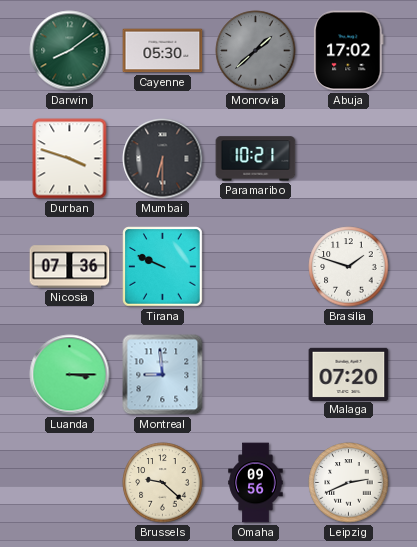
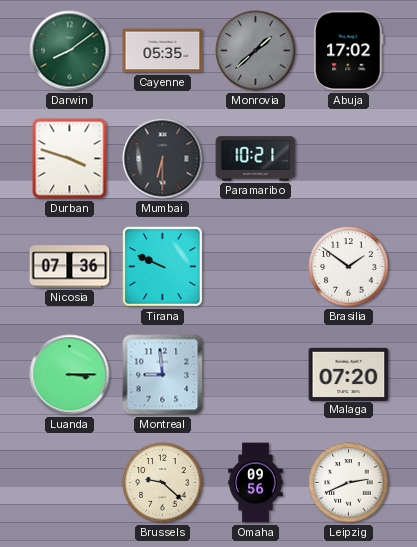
Cayenne: 05:30 -> 05:35 (163, 51)
Brasilia: 1:48 -> 1:51 (349, 267)
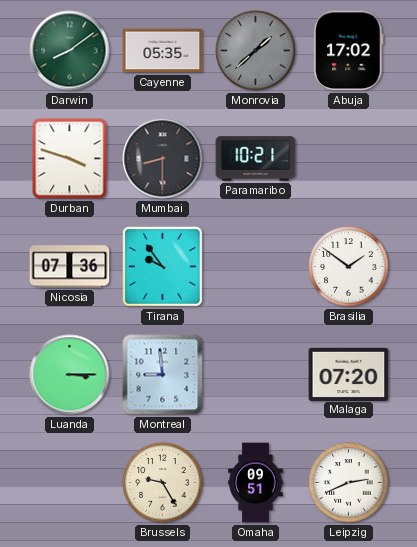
Mumbai: 6:30 -> 8:30 (163, 159)
Tirana: 9:49 -> 9:54 (163, 267)
Brussels: 9:22 -> 9:25 (163, 483)
Omaha: 09:56 -> 09:51 (256, 483)
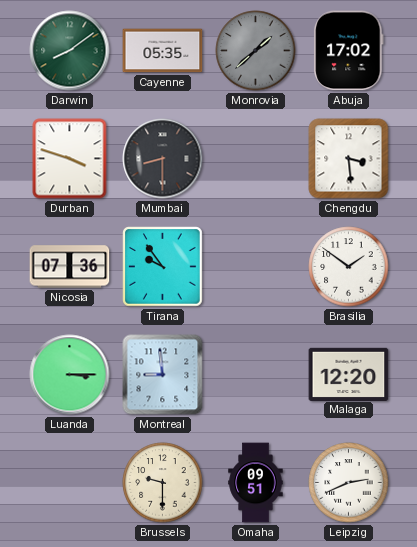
Paramaribo: 10:21 -> none (256, 159)
Chengdu: none -> 3:29 (349, 159)
Malaga: 07:20 -> 12:20 (349, 374)
Brussels: 9:25 -> 9:30 (163, 483)
